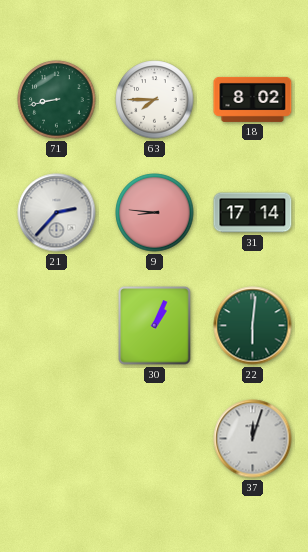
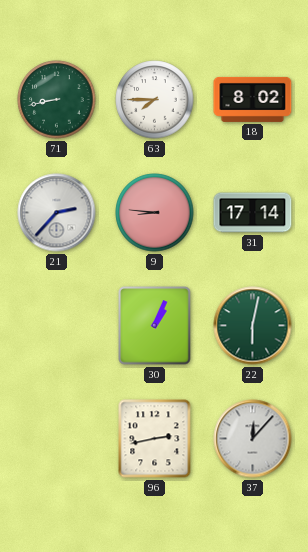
22: 6:01 -> 6:02 (253, 326)
96: none -> 2:43 (155, 439)
37: 12:03 -> 12:07 (253, 439)
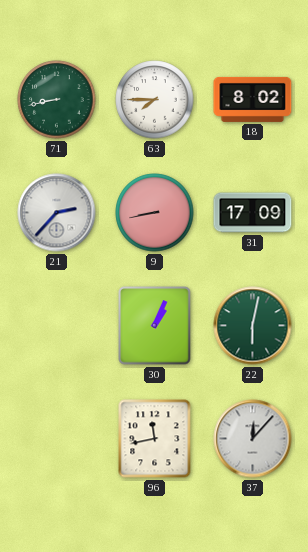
9: 8:46 -> 8:43 (155, 213)
31: 17:14 -> 17:09 (253, 213)
96: 2:43 -> 11:43 (155, 439)
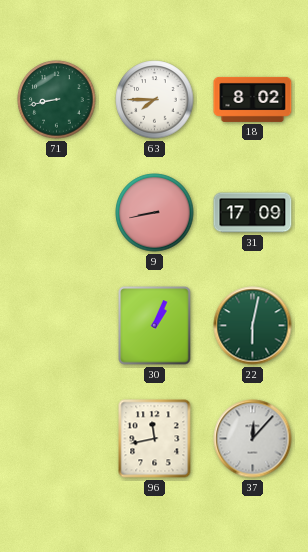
21: 2:37 -> none (57, 213)
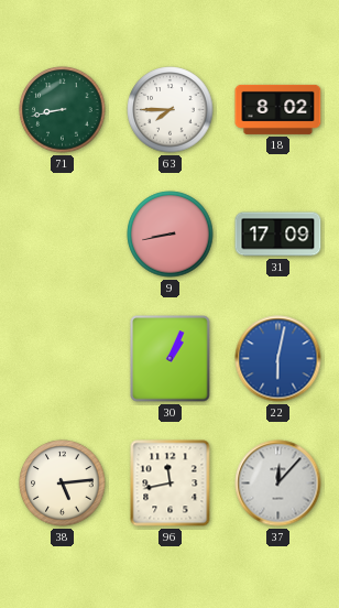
22 dial: green -> blue (278, 359)
38: none -> 5:14 (63, 484)
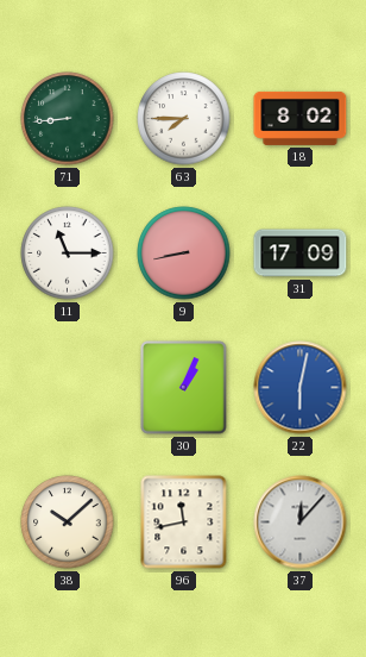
71: 8:43 -> 8:44 (68, 119)
11: none -> 11:15 (68, 254)
38: 5:14 -> 10:08 (68, 523)
